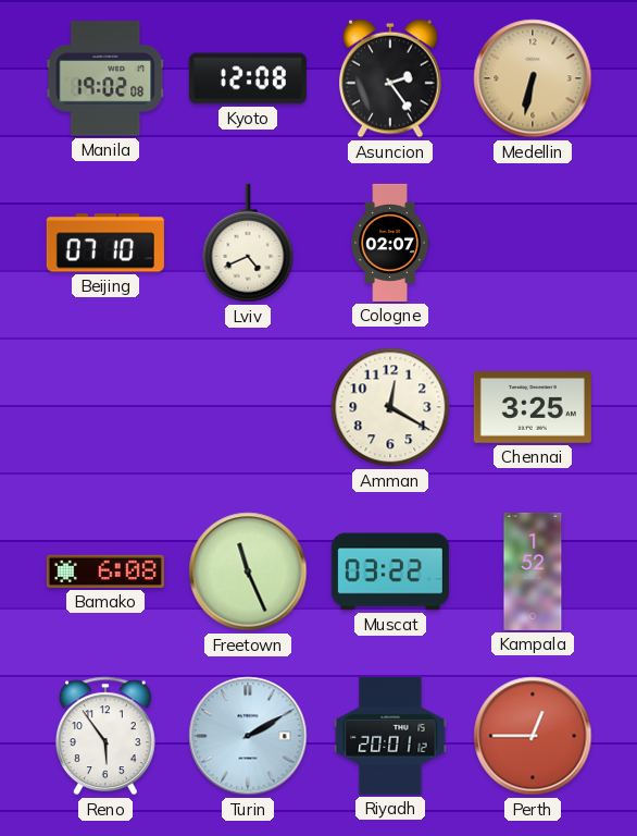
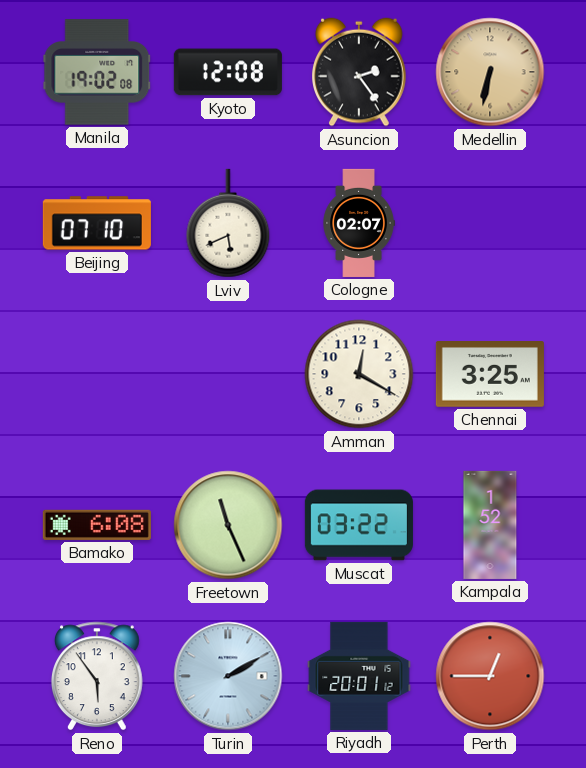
Lviv: 4:41 -> 5:41 (228, 223)
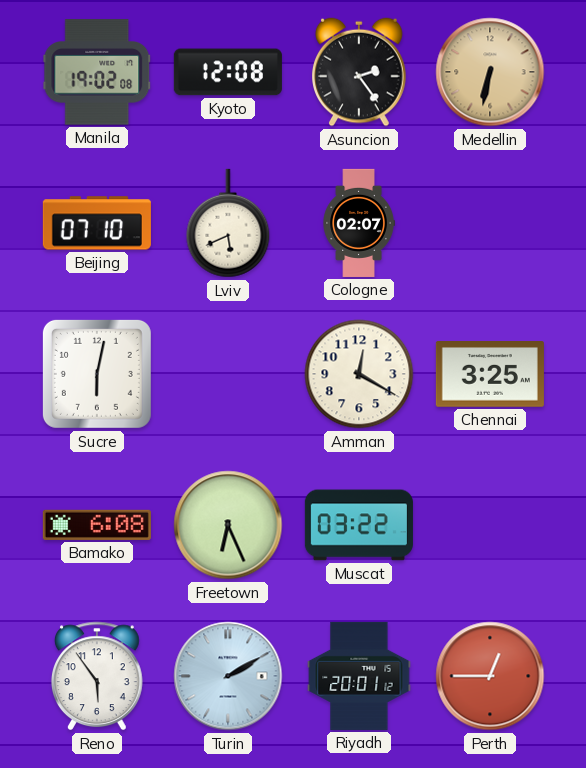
Sucre: none -> 6:02 (97, 374)
Freetown: 11:26 -> 6:26 (228, 525)
Kampala: 1:52 -> none (490, 525)
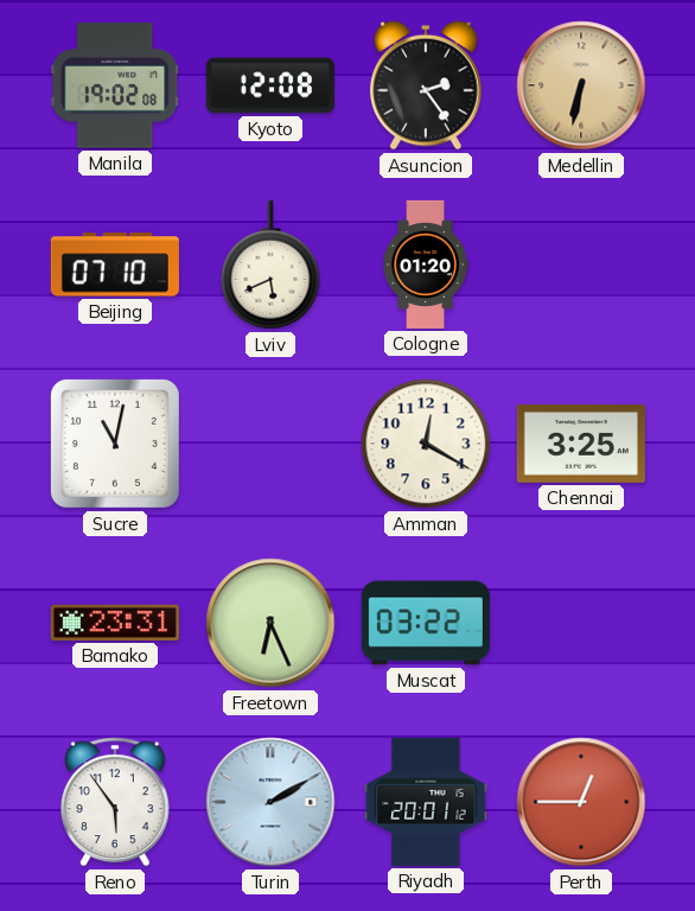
Cologne: 02:07 -> 01:20 (426, 265)
Sucre: 6:02 -> 11:02 (115, 444)
Bamako: 6:08 -> 23:31 (115, 623)
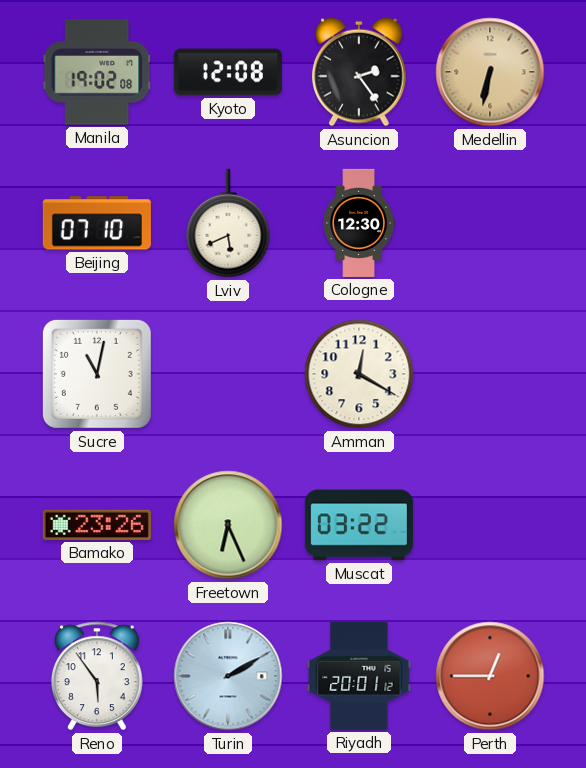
Cologne: 01:20 -> 12:30 (359, 223)
Chennai: 3:25 -> none (581, 444)
Bamako: 23:31 -> 23:26 (97, 525)
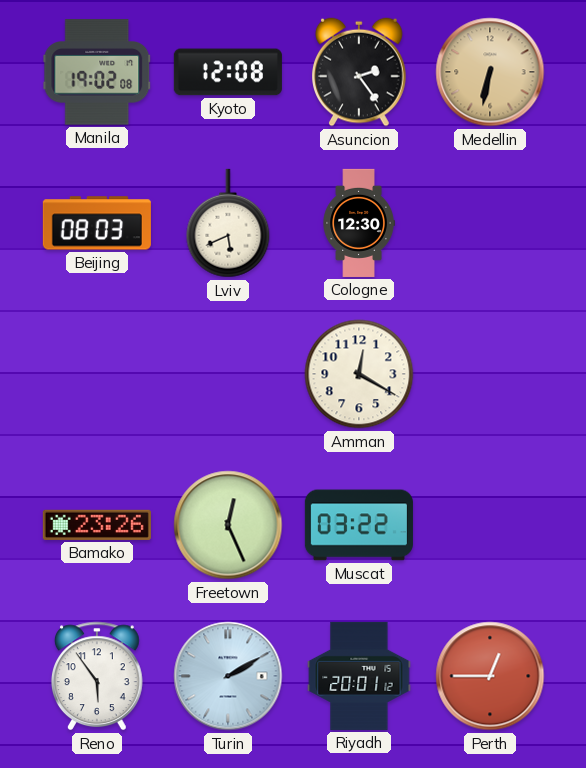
Beijing: 07:10 -> 08:03 (97, 223)
Sucre: 11:02 -> none (97, 374)
Freetown: 6:26 -> 12:26 (228, 525)
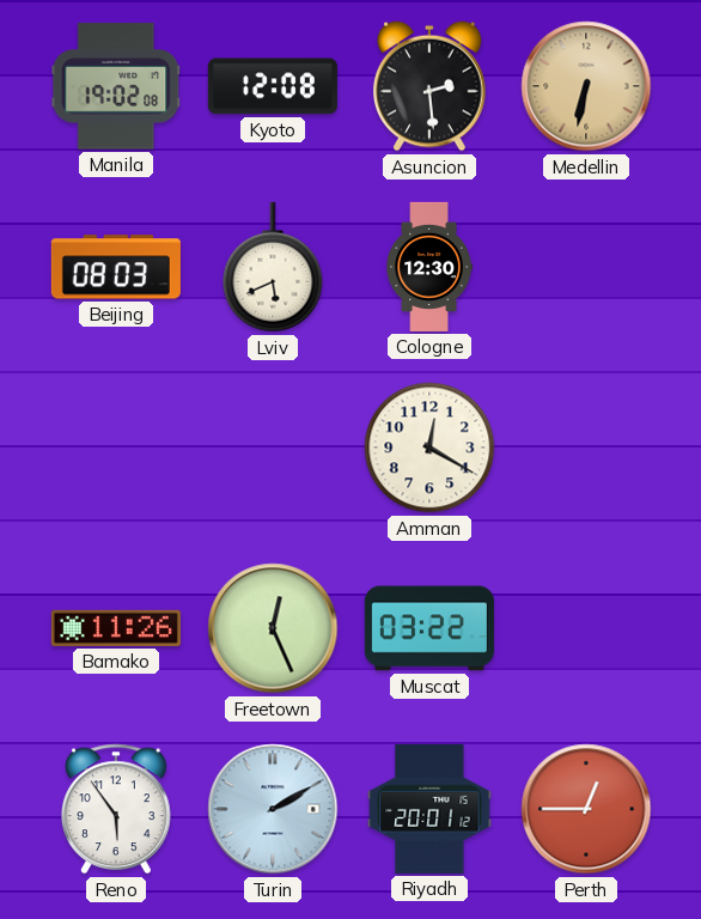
Asuncion: 2:24 -> 2:29 (429, 86)
Bamako: 23:26 -> 11:26 (116, 628)
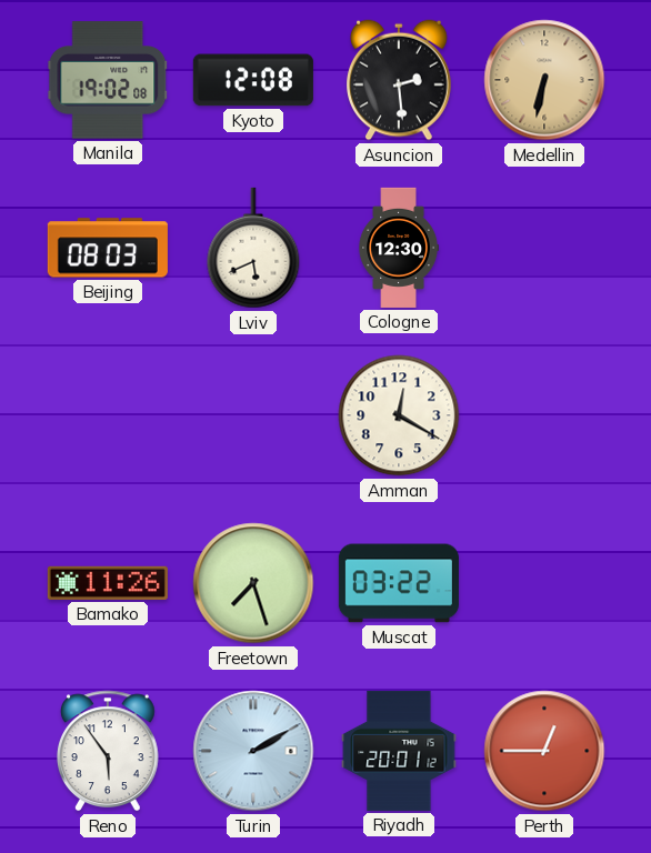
Freetown: 12:26 -> 7:27 (253, 583)
